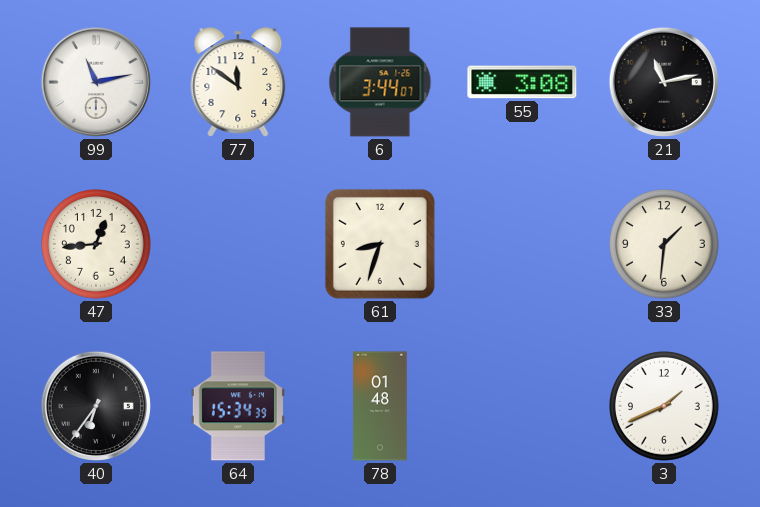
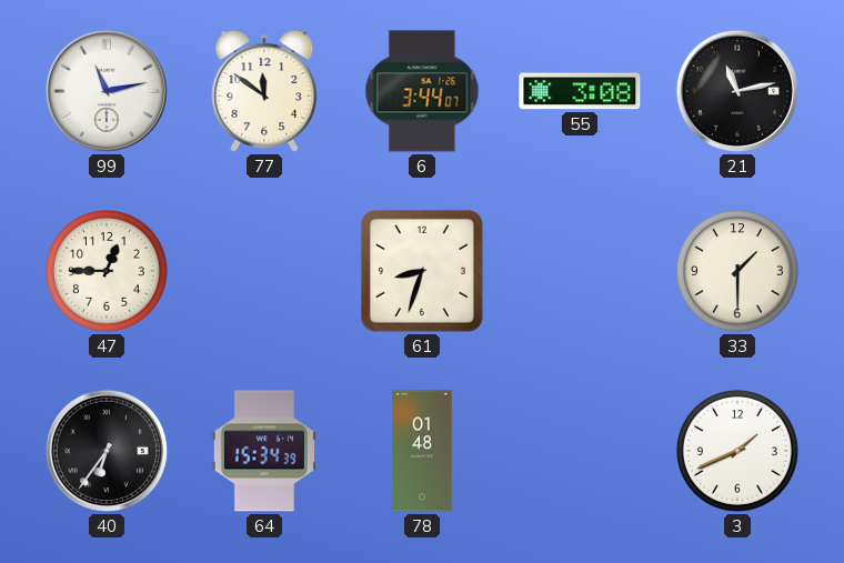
47: 12:44 -> 12:45 (108, 272)
33: 1:31 -> 1:30 (738, 272)
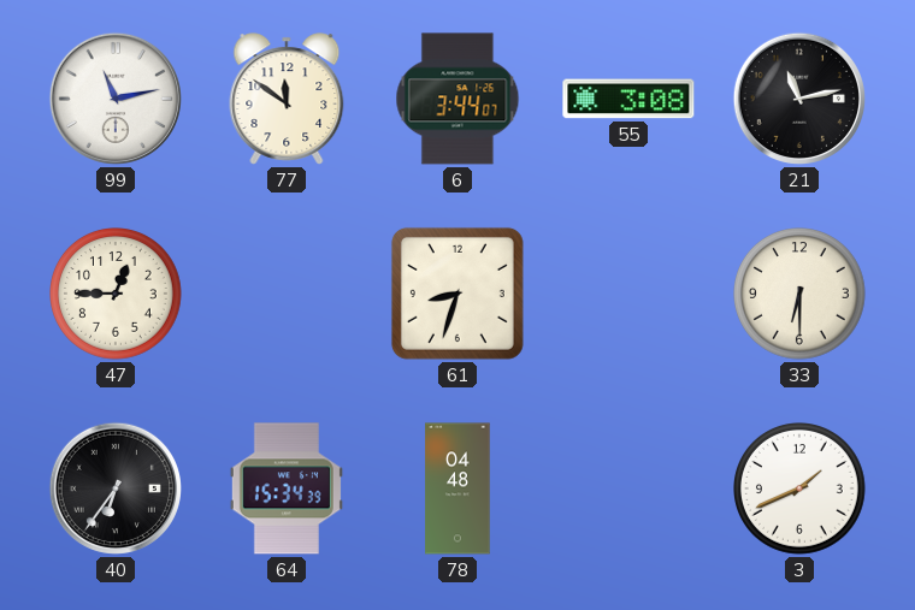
33: 1:30 -> 6:30 (801, 295)
78: 01:48 -> 04:48 (457, 488)
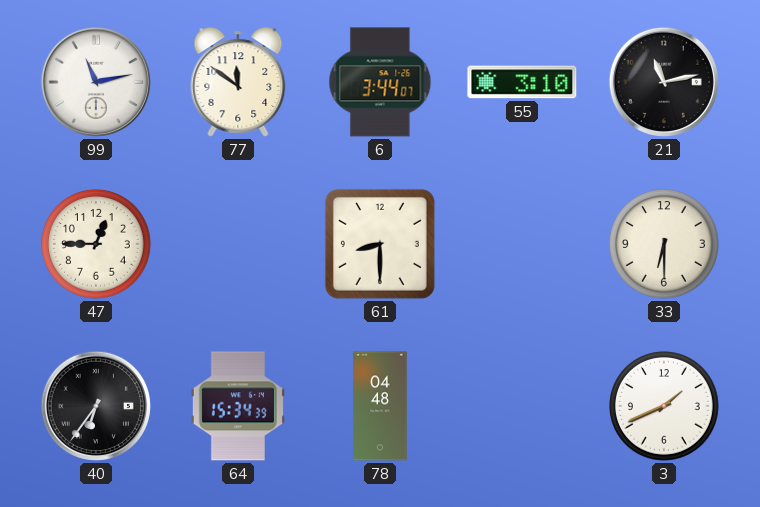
55: 3:08 -> 3:10 (522, 82)
61: 8:33 -> 8:30 (380, 244)
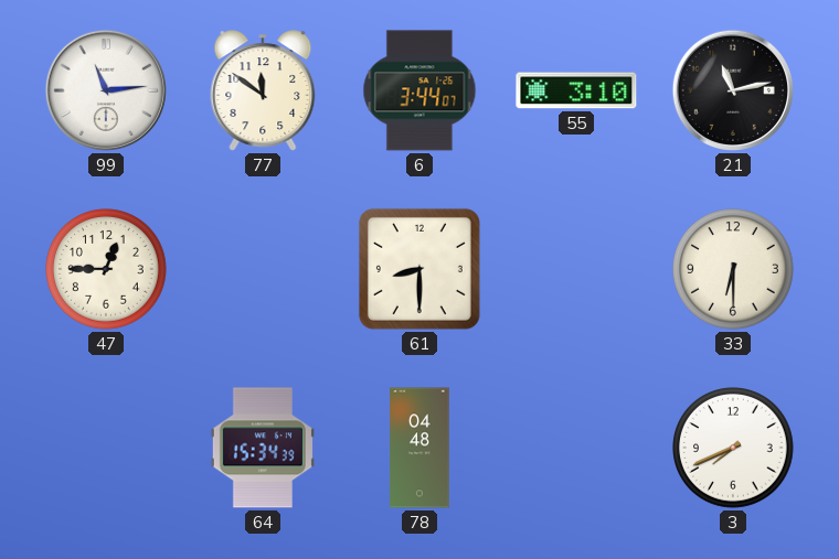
99: 11:13 -> 11:14 (106, 90)
40: 6:36 -> none (96, 406)
3: 1:41 -> 7:41 (734, 449)
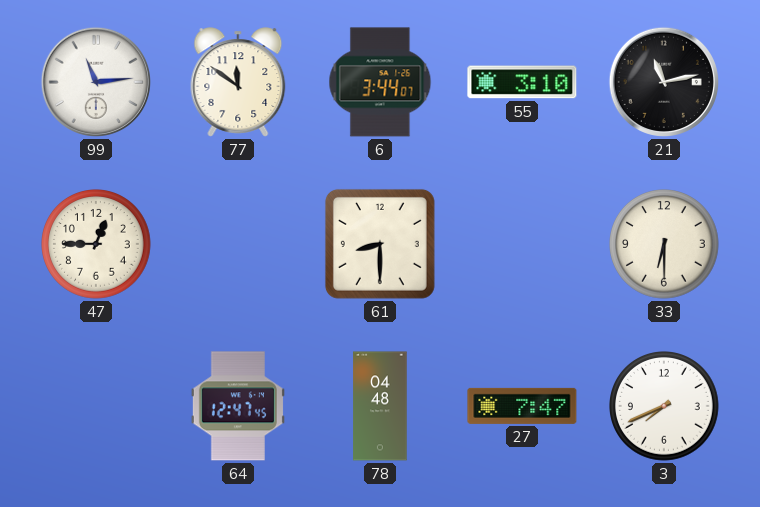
64: 15:34 -> 12:47 (238, 406)
27: none -> 7:47 (522, 406)
